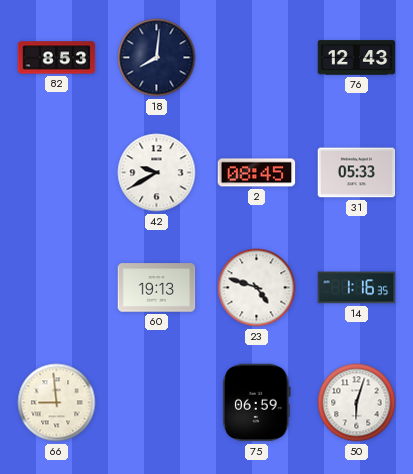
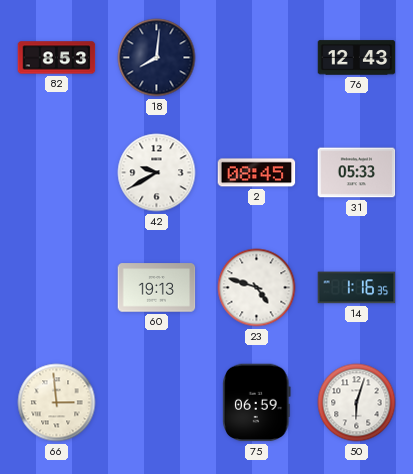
66: 8:59 -> 2:59 (57, 403)
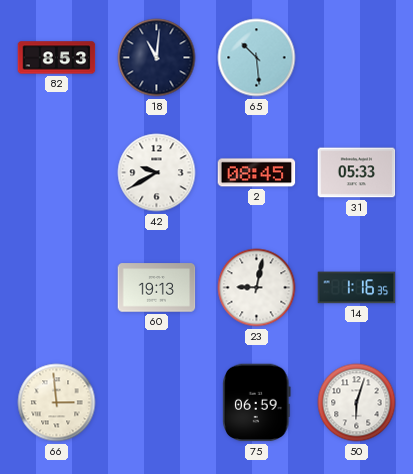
18: 8:01 -> 11:01 (157, 58)
65: none -> 10:29 (257, 58)
76: 12:43 -> none (357, 58)
23: 4:48 -> 9:02 (257, 288)
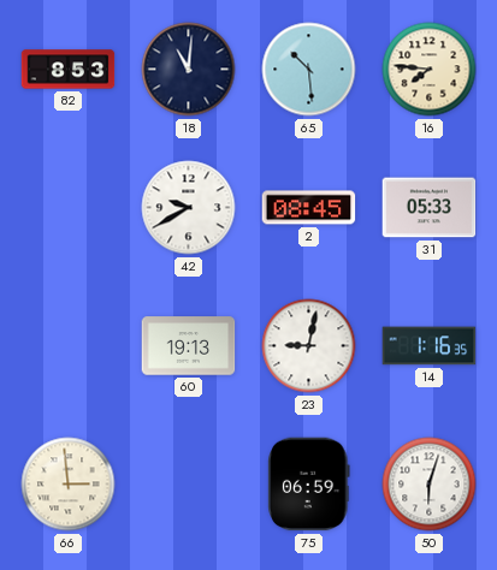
16: none -> 7:46 (430, 70)
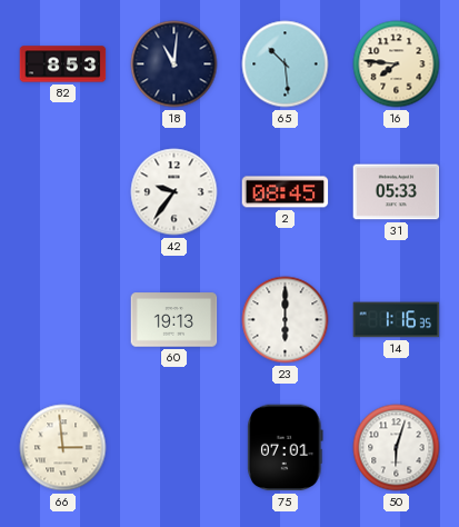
42: 9:40 -> 9:36 (174, 192)
23: 9:02 -> 6:00 (286, 320)
75: 06:59 -> 07:01 (286, 448)
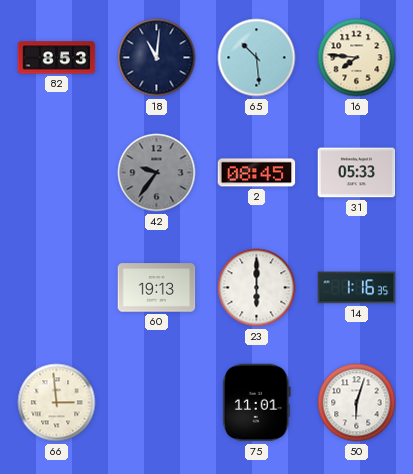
42 dial: white -> grey (157, 173)
75: 07:01 -> 11:01 (257, 403)
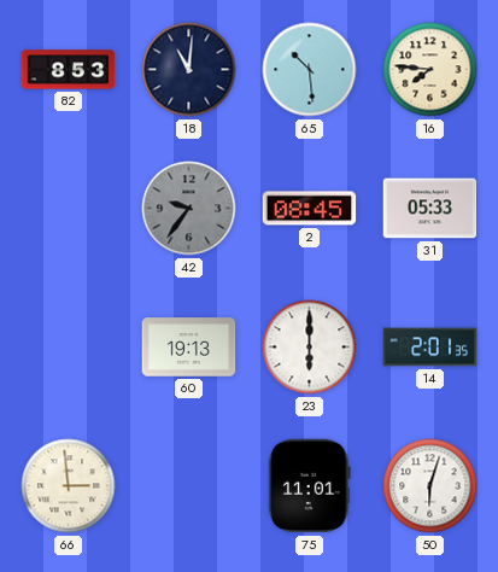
14: 1:16 -> 2:01 (430, 348)
